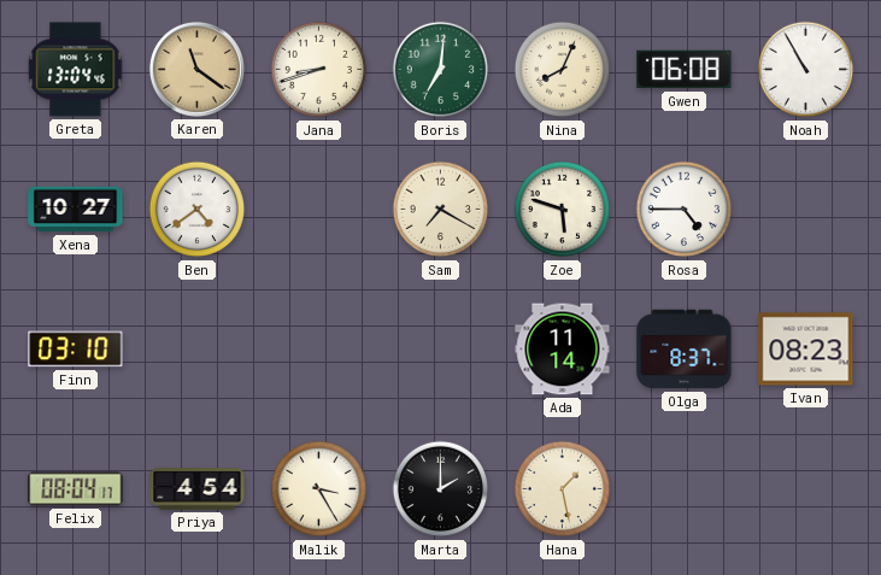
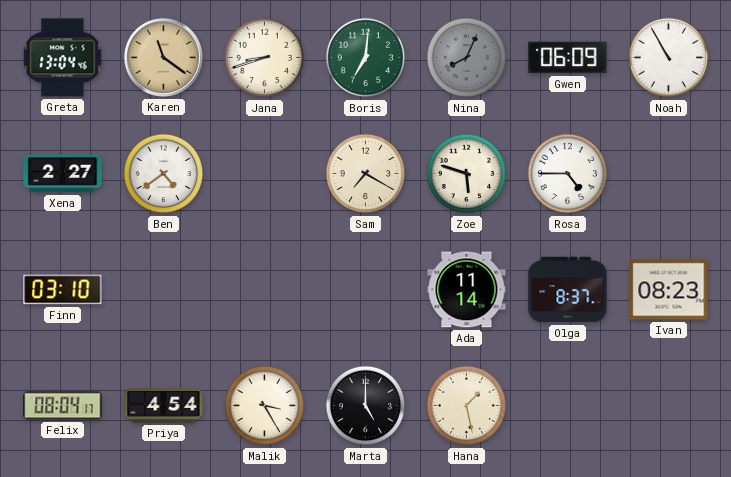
Nina dial: cream -> grey (467, 58)
Gwen: 06:08 -> 06:09 (568, 58)
Xena: 10:27 -> 2:27 (63, 174)
Marta: 2:00 -> 5:00 (366, 406)
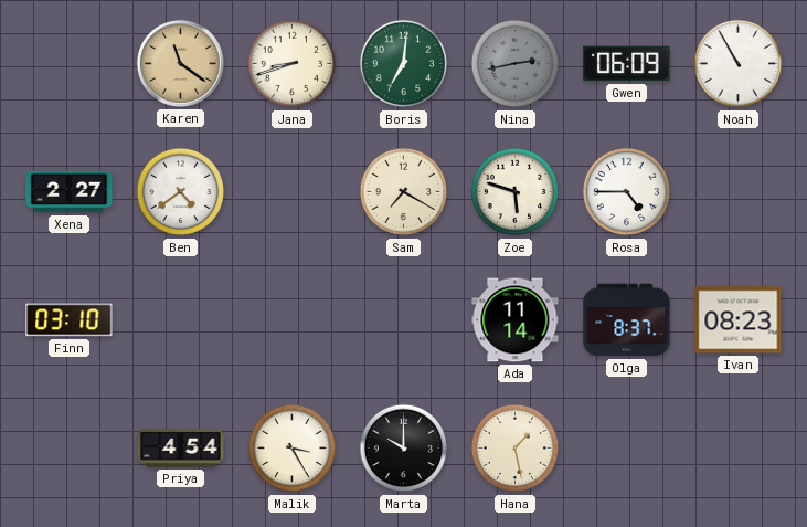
Greta: 13:04 -> none (63, 58)
Nina: 8:04 -> 2:43 (516, 64)
Felix: 08:04 -> none (63, 406)
Marta: 5:00 -> 10:00 (404, 449)
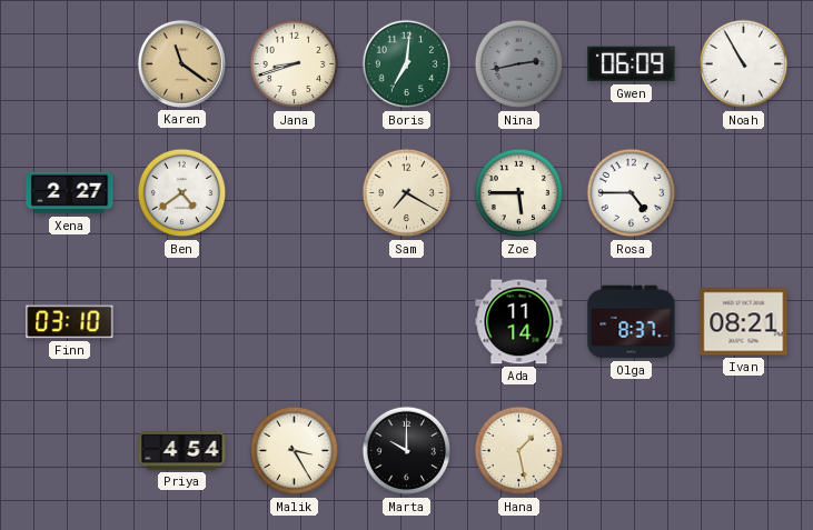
Zoe: 5:48 -> 5:45 (519, 193)
Ivan: 08:23 -> 08:21 (744, 322)
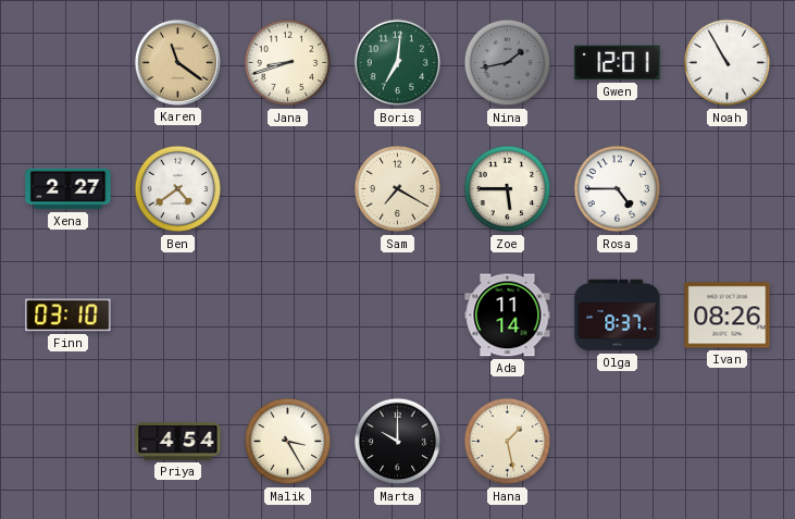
Nina: 2:43 -> 1:43 (508, 63)
Gwen: 06:09 -> 12:01 (618, 63)
Ivan: 08:21 -> 08:26 (728, 316)
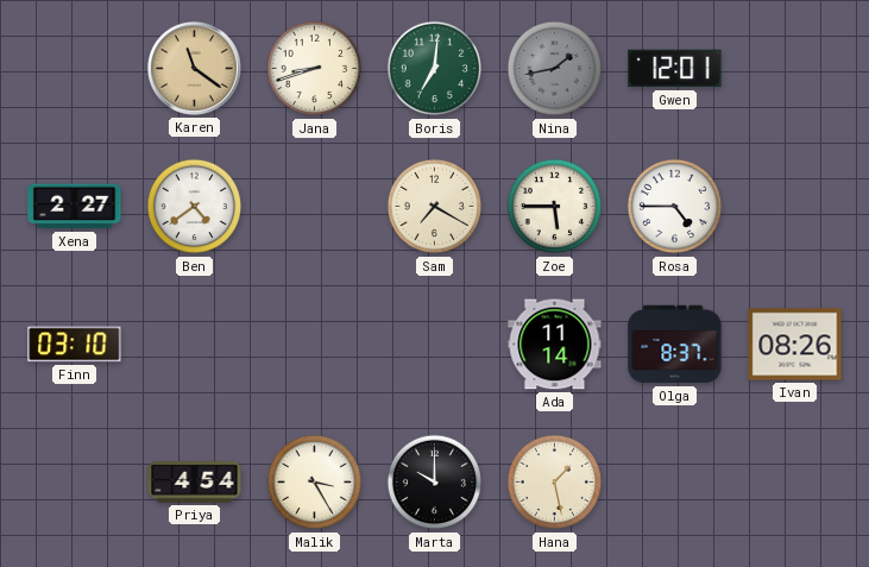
Noah: 10:55 -> none (728, 63)
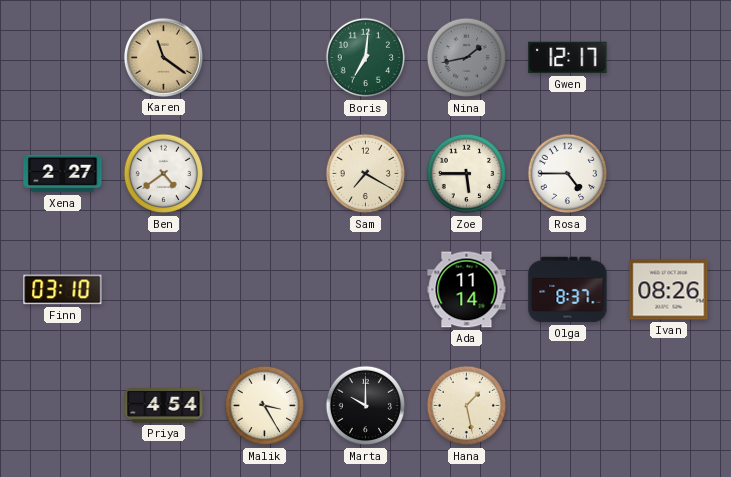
Jana: 8:42 -> none (315, 69)
Gwen: 12:01 -> 12:17 (568, 58)
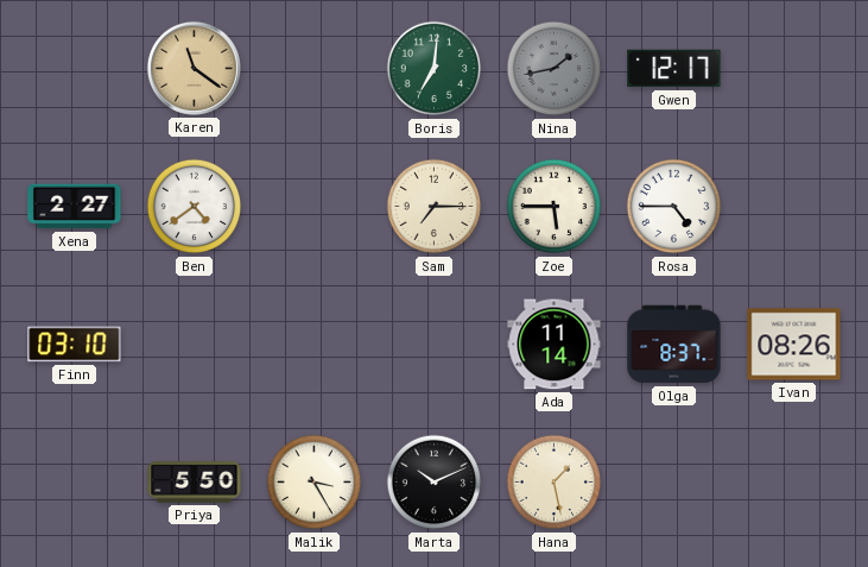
Sam: 7:20 -> 7:15 (435, 207)
Priya: 4:54 -> 5:50 (195, 483)
Marta: 10:00 -> 10:11 (435, 483)
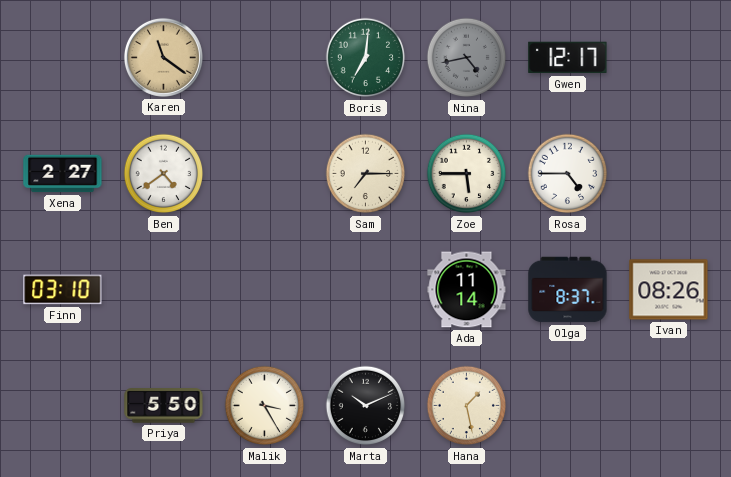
Nina: 1:43 -> 4:43 (467, 58)
